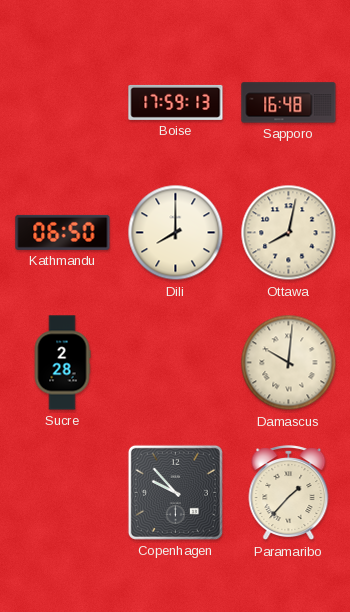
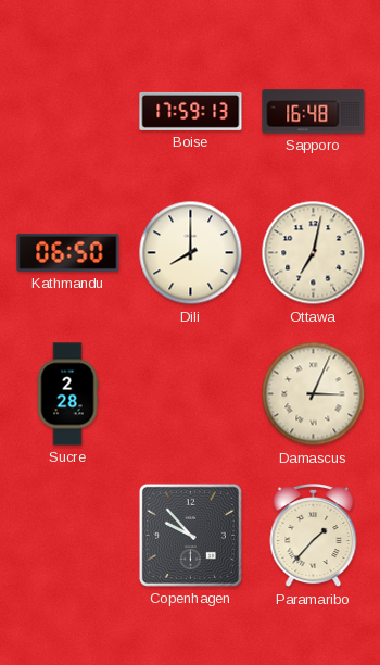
Ottawa: 8:02 -> 7:02 (314, 253)
Damascus: 10:01 -> 3:04 (314, 394)
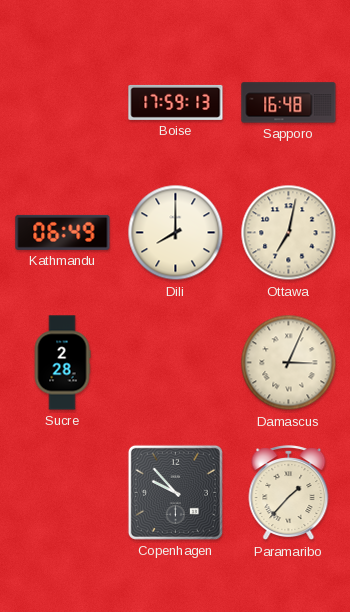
Kathmandu: 06:50 -> 06:49 (63, 232)
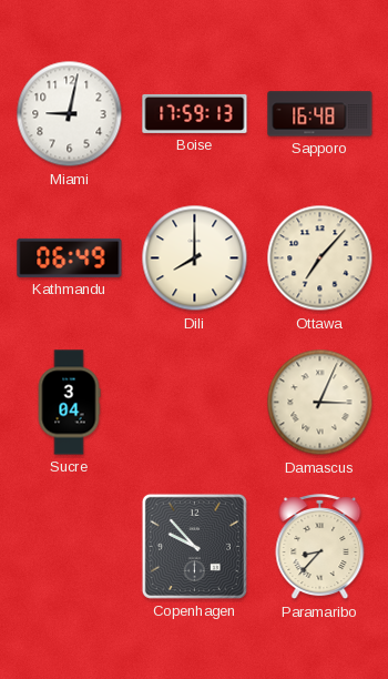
Miami: none -> 9:02 (70, 114)
Ottawa: 7:02 -> 7:07 (320, 259)
Sucre: 2:28 -> 3:04 (69, 403)
Paramaribo: 1:37 -> 8:37 (320, 547)
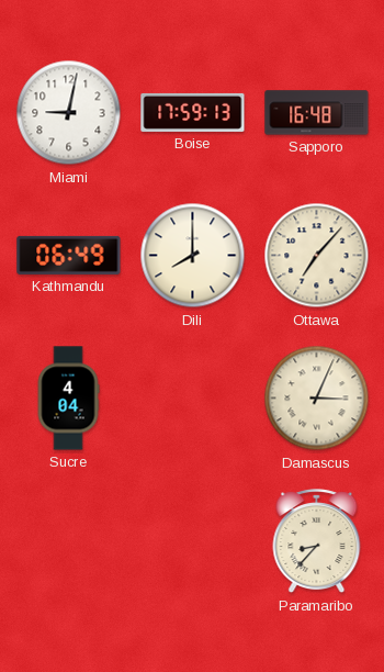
Sucre: 3:04 -> 4:04 (68, 399)
Copenhagen: 9:53 -> none (194, 546)
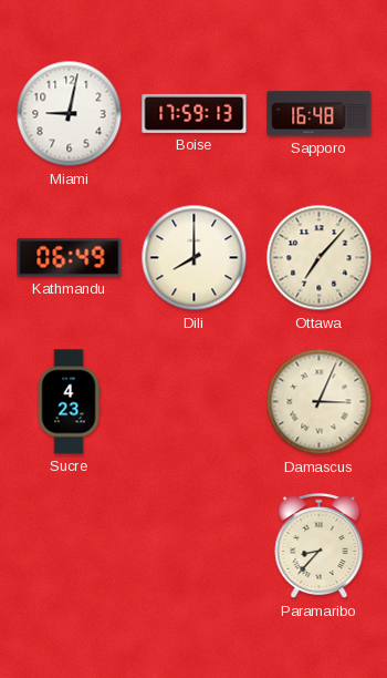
Sucre: 4:04 -> 4:23 (69, 402)
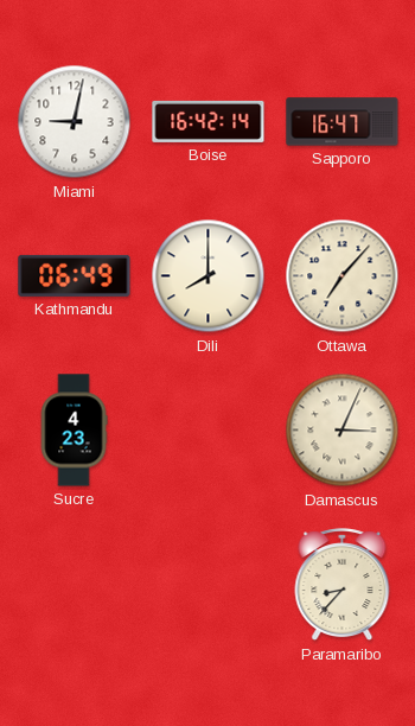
Boise: 17:59 -> 16:42 (209, 121)
Sapporo: 16:48 -> 16:47 (343, 122)
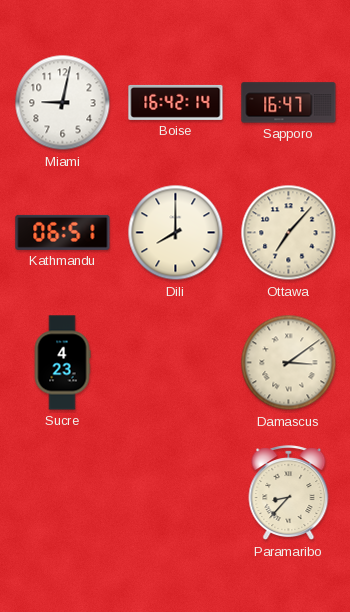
Kathmandu: 06:49 -> 06:51 (63, 232)
Damascus: 3:04 -> 3:09 (289, 363)
